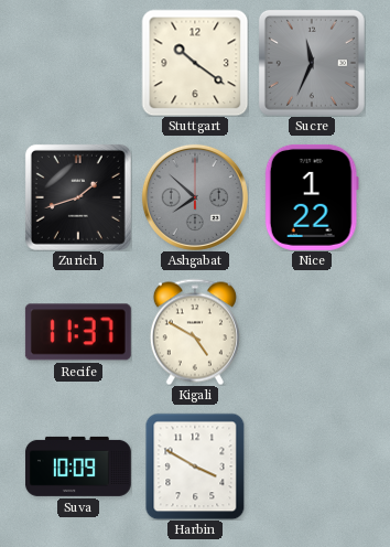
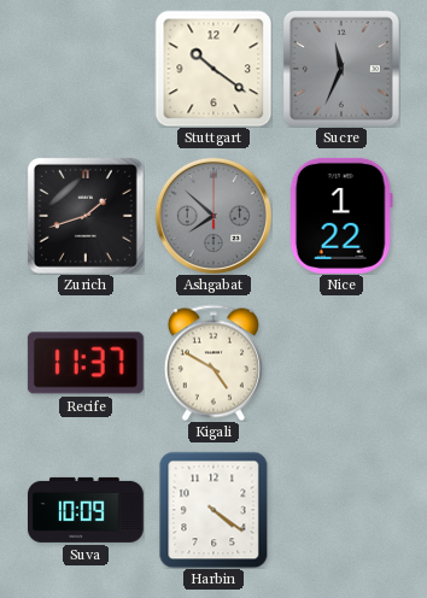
Harbin: 3:50 -> 4:21 (213, 510)
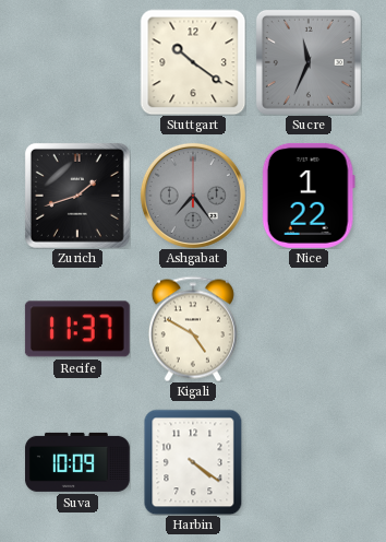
Ashgabat: 7:52 -> 7:24 (193, 196)
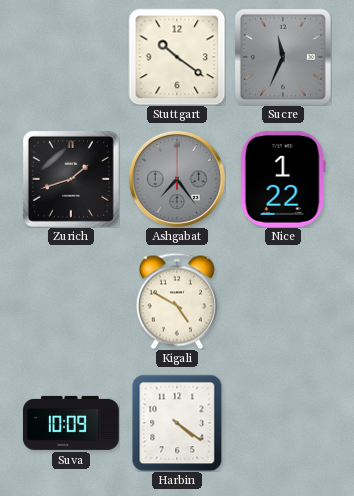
Recife: 11:37 -> none (77, 329)
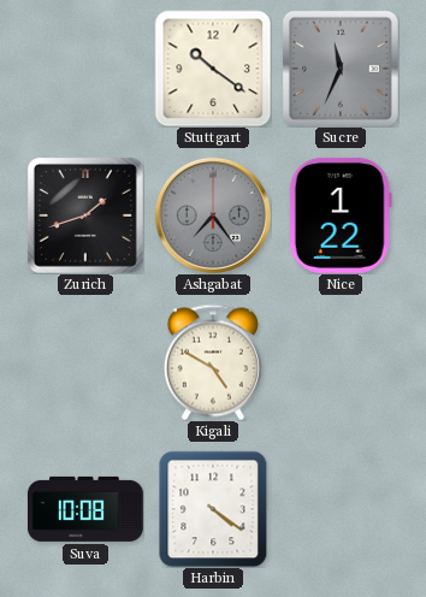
Suva: 10:09 -> 10:08 (85, 509)
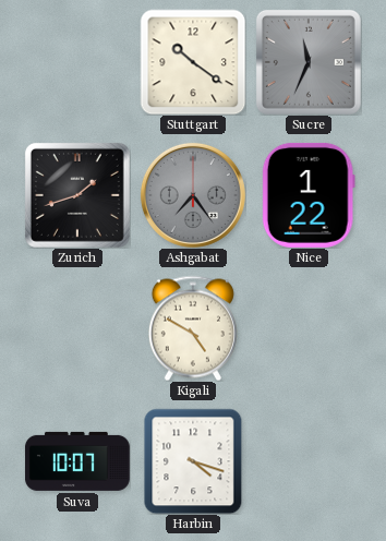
Suva: 10:08 -> 10:07 (77, 461)
Harbin: 4:21 -> 4:18 (193, 461)
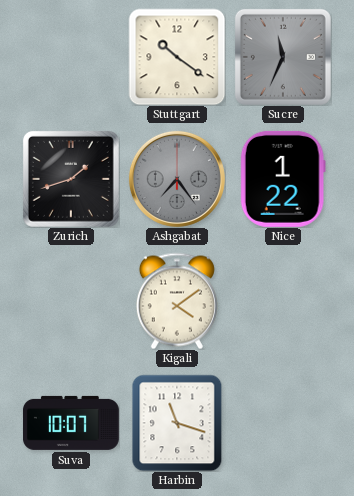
Kigali: 4:50 -> 4:09 (177, 301)
Harbin: 4:18 -> 11:18 (177, 423)
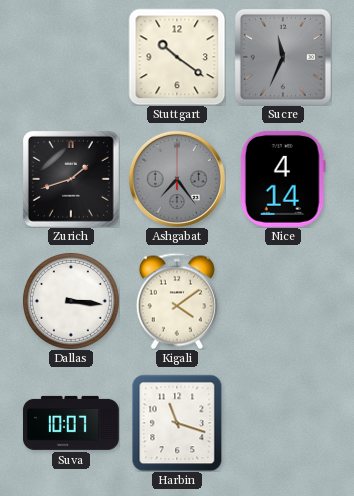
Nice: 1:22 -> 4:14 (283, 179)
Dallas: none -> 3:16 (71, 301)
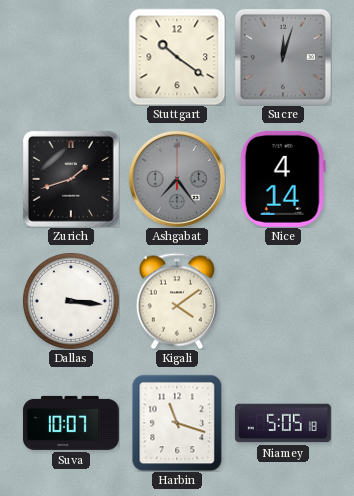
Sucre: 11:34 -> 12:03 (283, 57)
Niamey: none -> 5:05 (283, 423)
